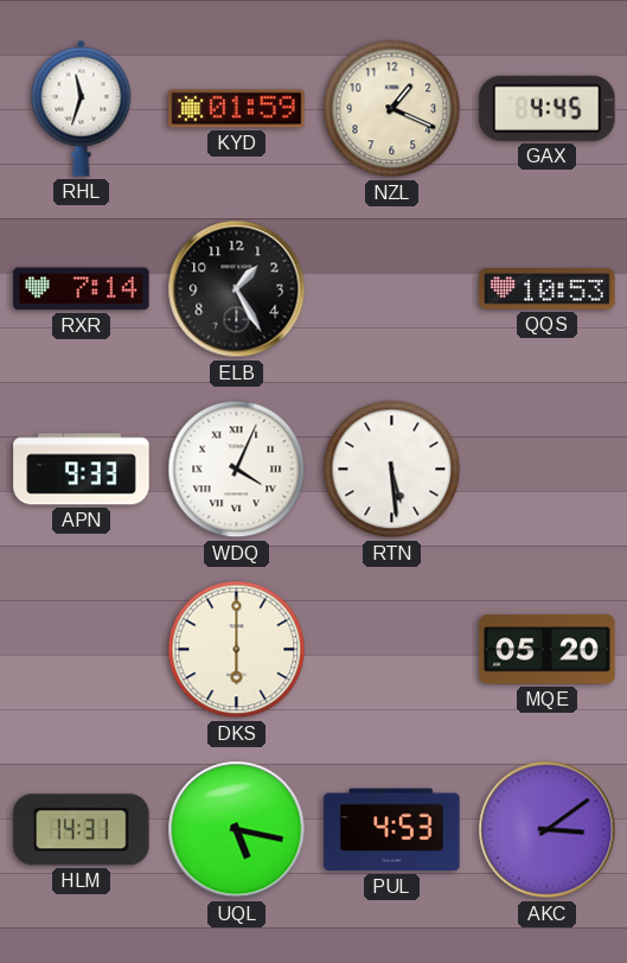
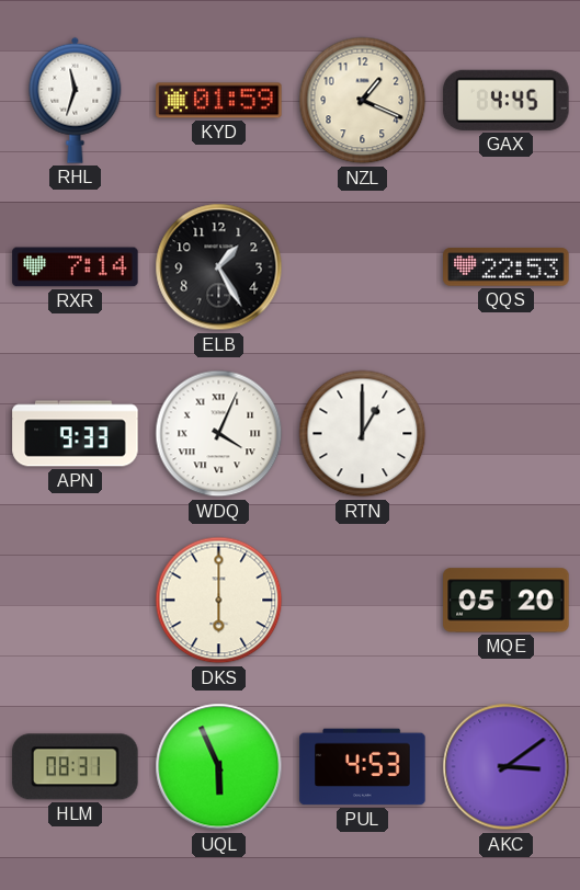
QQS: 10:53 -> 22:53 (507, 267)
RTN: 5:29 -> 1:00 (363, 434)
HLM: 14:31 -> 08:31 (76, 767)
UQL: 5:17 -> 5:56 (219, 767)
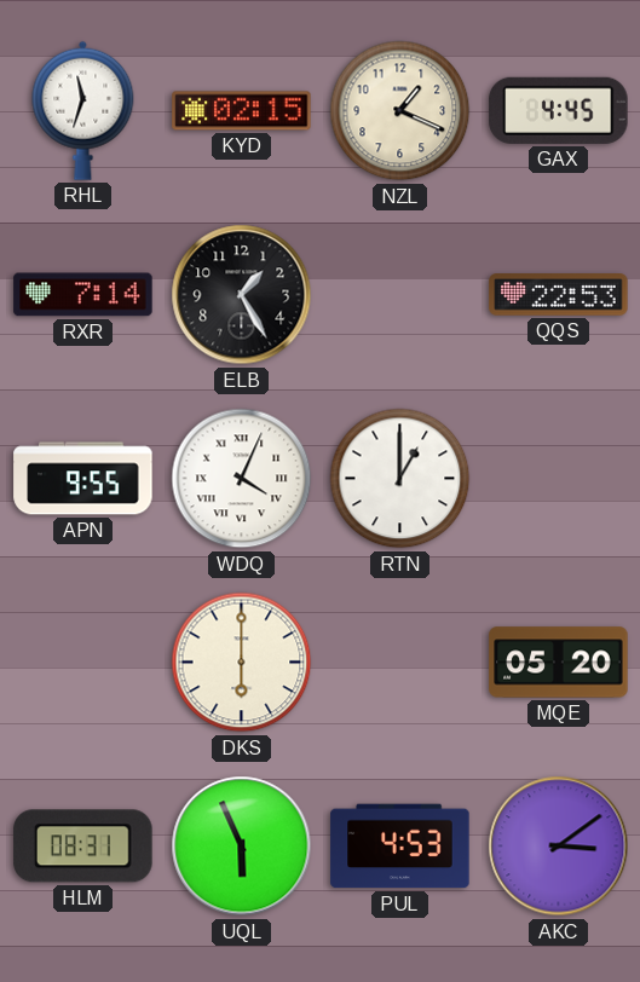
KYD: 01:59 -> 02:15 (242, 111)
APN: 9:33 -> 9:55 (83, 479)
